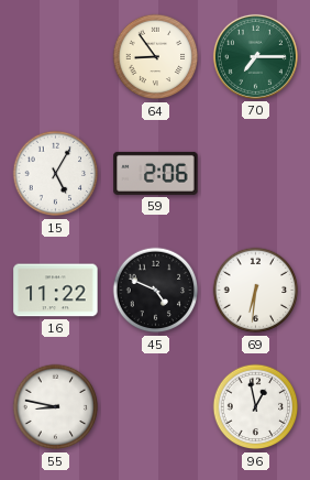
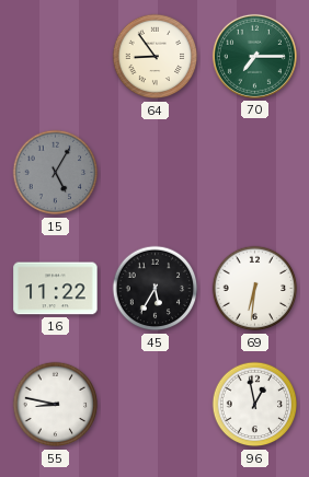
15 dial: white -> grey (56, 173)
59: 2:06 -> none (156, 173)
45: 4:49 -> 5:35 (156, 289)
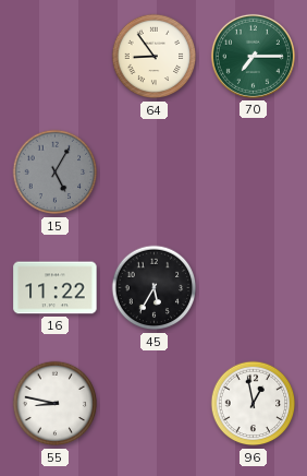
69: 6:31 -> none (255, 289)
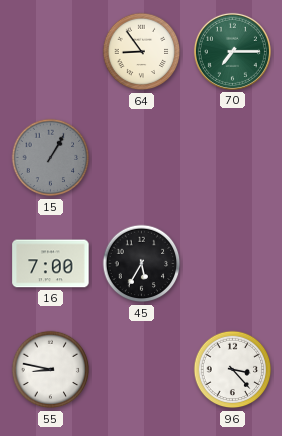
15: 5:05 -> 1:05 (51, 158)
16: 11:22 -> 7:00 (51, 264)
96: 12:58 -> 3:23 (233, 370)
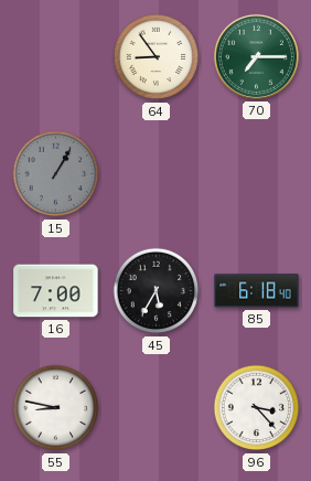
85: none -> 6:18 (257, 291)
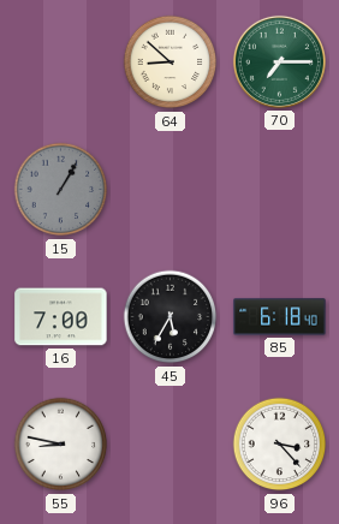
64: 8:54 -> 8:52 (171, 62)
